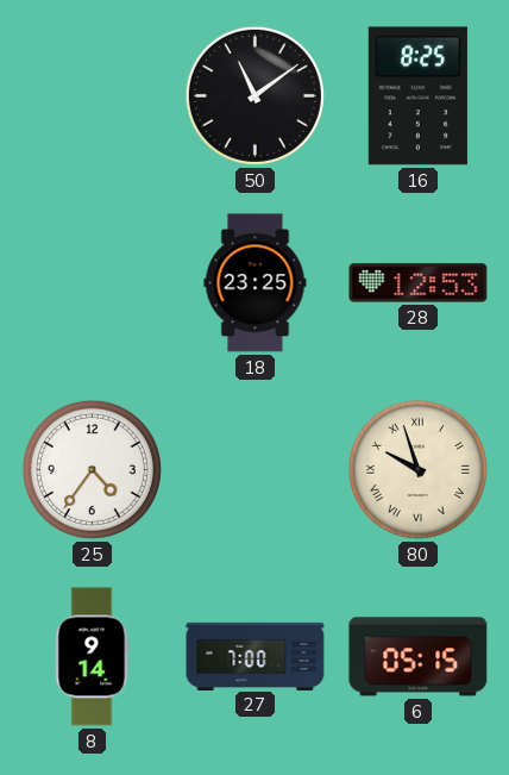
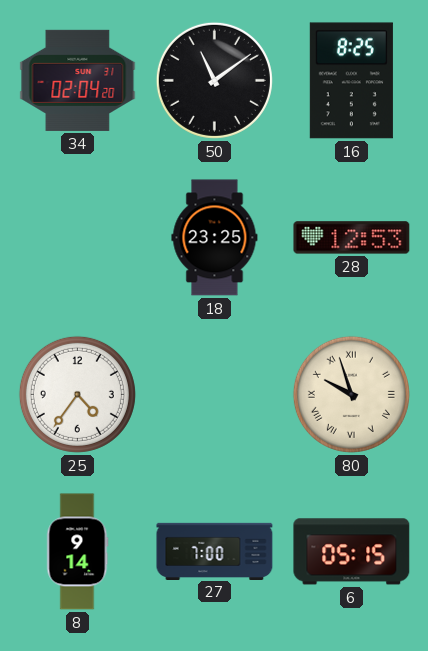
34: none -> 02:04 (78, 80)
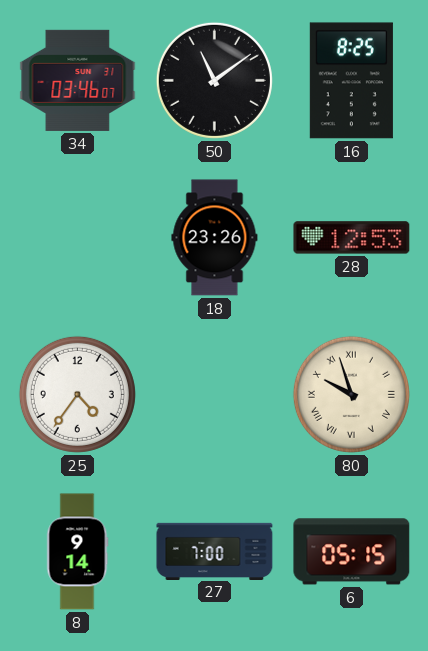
34: 02:04 -> 03:46 (78, 80)
18: 23:25 -> 23:26 (215, 238)
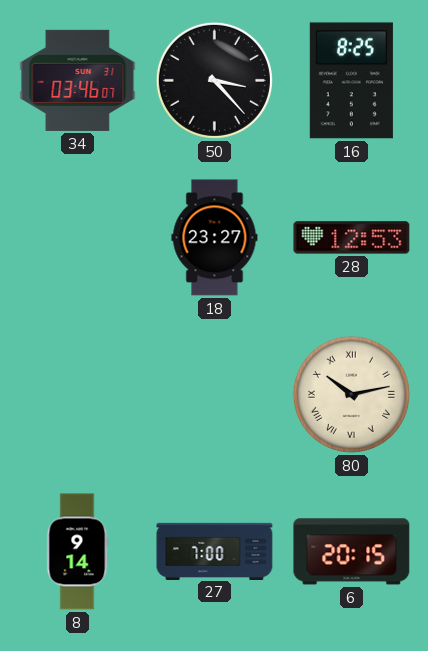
50: 11:09 -> 3:23 (214, 80)
18: 23:26 -> 23:27 (215, 238)
25: 4:36 -> none (77, 394)
80: 9:57 -> 10:13 (351, 394)
6: 05:15 -> 20:15 (352, 552)
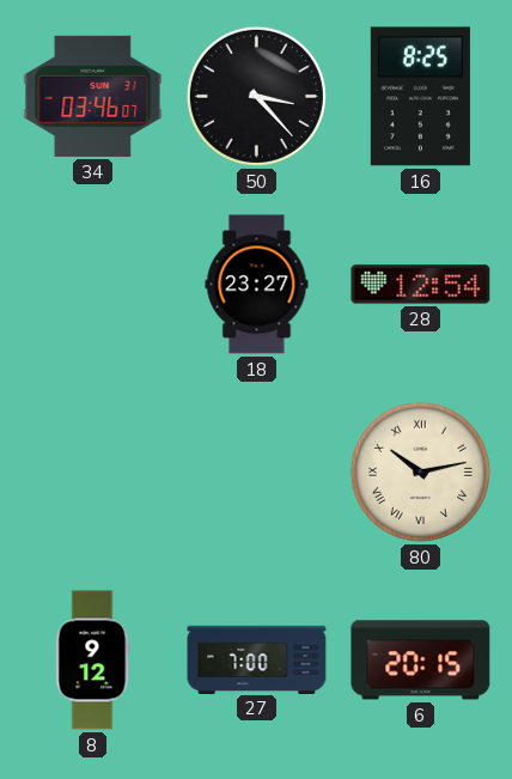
28: 12:53 -> 12:54 (421, 285)
8: 9:14 -> 9:12 (93, 661)
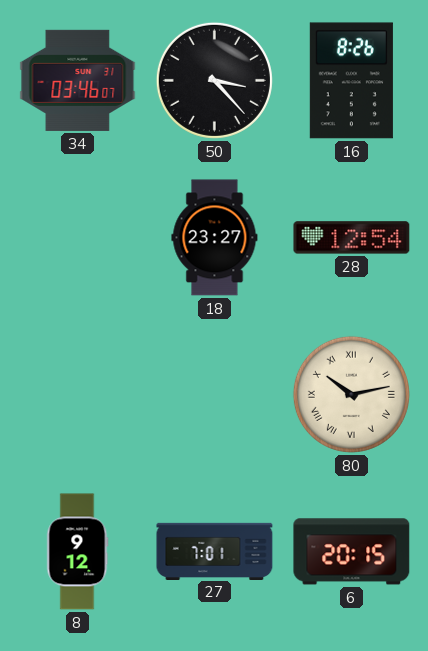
16: 8:25 -> 8:26 (351, 81)
27: 7:00 -> 7:01 (215, 551)
